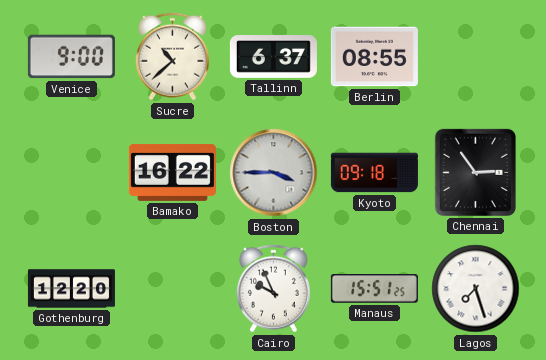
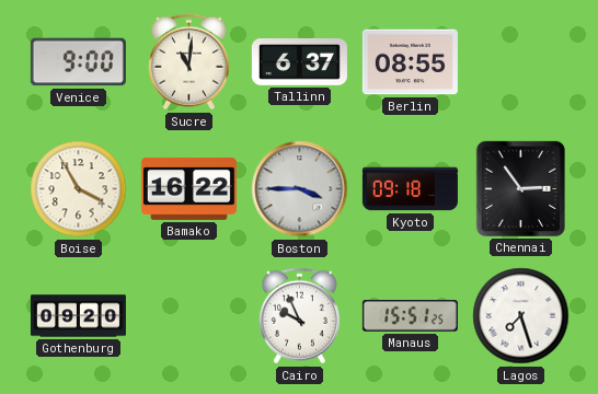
Sucre: 10:38 -> 11:01 (188, 62)
Boise: none -> 3:55 (79, 189)
Gothenburg: 12:20 -> 09:20 (78, 316)
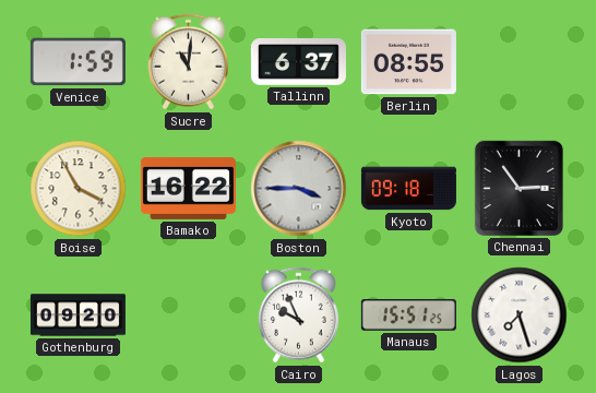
Venice: 9:00 -> 1:59 (78, 62)
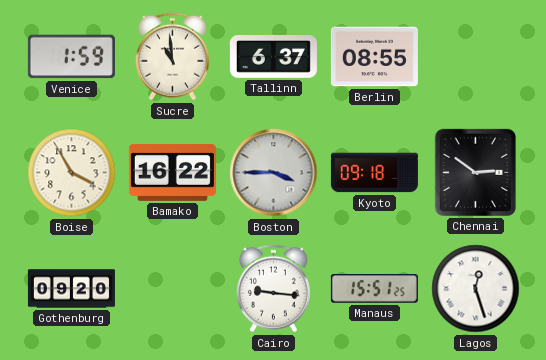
Sucre: 11:01 -> 10:59 (172, 57)
Chennai: 2:54 -> 2:51 (475, 172)
Cairo: 9:56 -> 9:16 (273, 289)
Lagos: 7:27 -> 12:27 (476, 289)
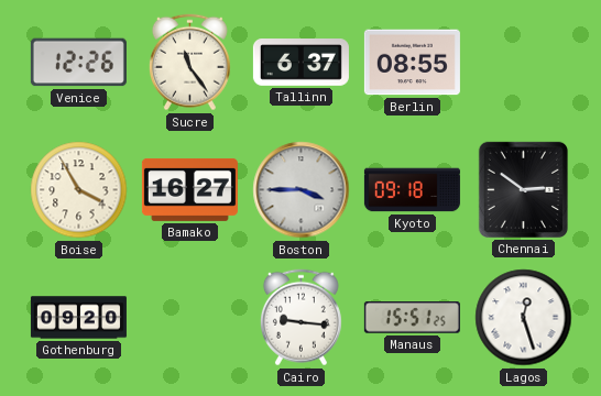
Venice: 1:59 -> 12:26 (78, 63)
Sucre: 10:59 -> 11:24 (189, 63)
Bamako: 16:22 -> 16:27 (189, 189)
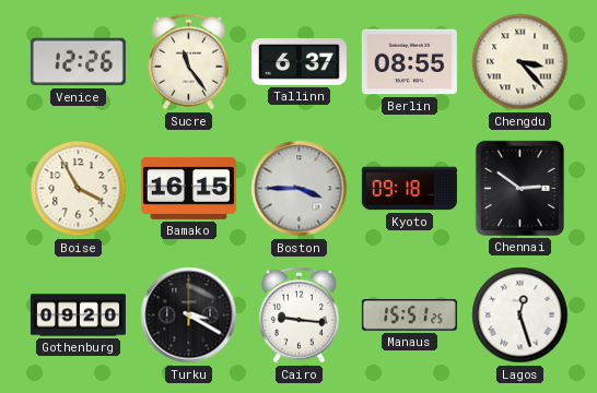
Chengdu: none -> 3:23 (520, 62)
Bamako: 16:27 -> 16:15 (188, 188)
Turku: none -> 3:20 (189, 315)
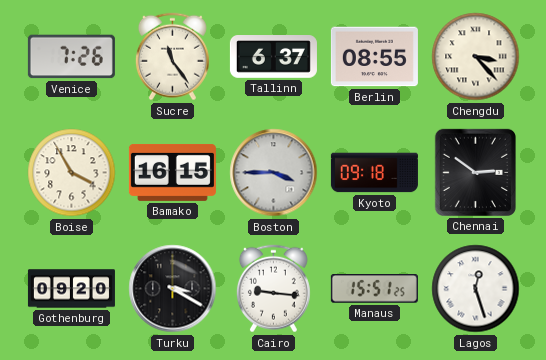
Venice: 12:26 -> 7:26 (71, 57)
